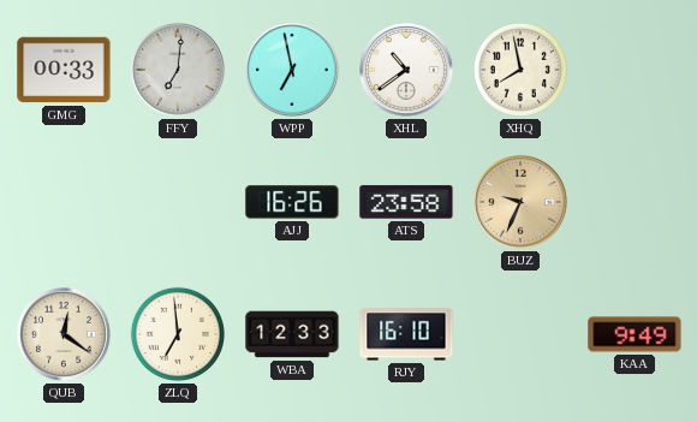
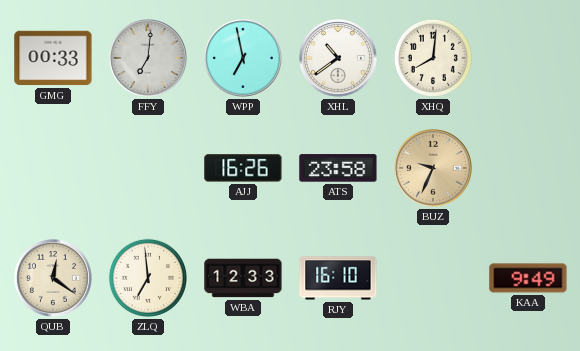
XHQ: 7:58 -> 8:01 (433, 58)
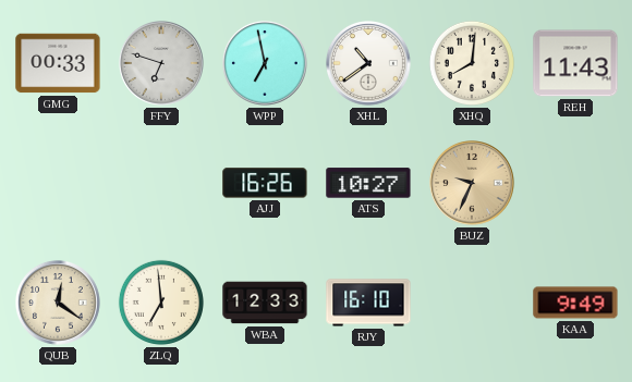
FFY: 7:01 -> 6:48 (162, 64)
REH: none -> 11:43 (575, 63)
ATS: 23:58 -> 10:27 (368, 183)
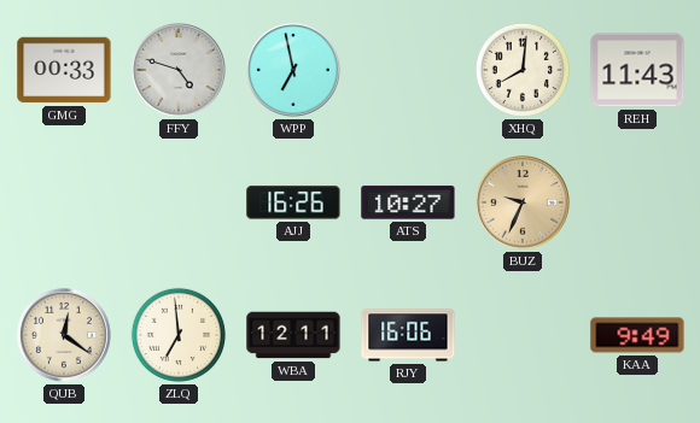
FFY: 6:48 -> 4:48 (180, 71)
XHL: 10:39 -> none (369, 64)
WBA: 12:33 -> 12:11 (293, 335)
RJY: 16:10 -> 16:06 (408, 335)
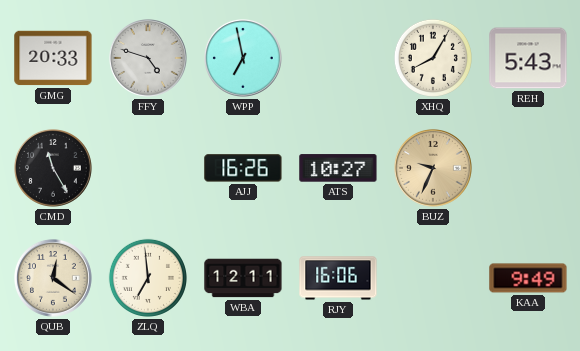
GMG: 00:33 -> 20:33 (53, 58)
XHQ: 8:01 -> 8:05 (433, 58)
REH: 11:43 -> 5:43 (528, 58)
CMD: none -> 11:25 (54, 169)
